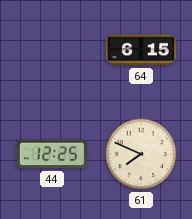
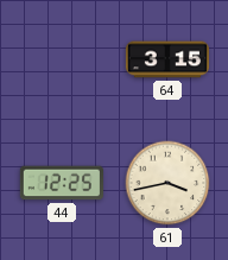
64: 6:15 -> 3:15 (166, 59)
61: 7:49 -> 3:43 (167, 183)
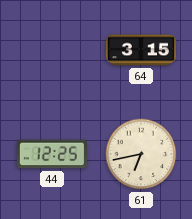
61: 3:43 -> 6:43 (141, 154)
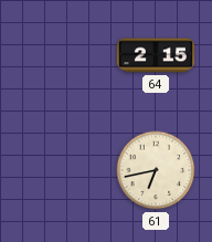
64: 3:15 -> 2:15 (155, 55)
44: 12:25 -> none (52, 154)
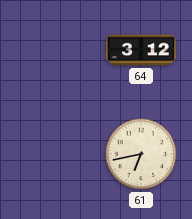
64: 2:15 -> 3:12 (140, 50)
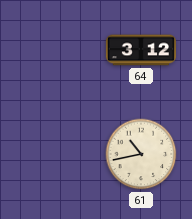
61: 6:43 -> 10:43 (141, 154)
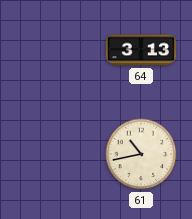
64: 3:12 -> 3:13 (140, 50)
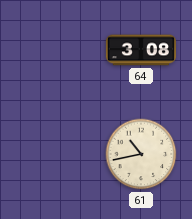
64: 3:13 -> 3:08 (140, 50)
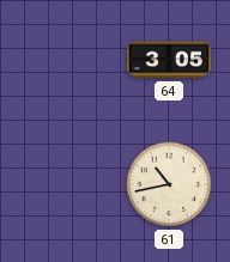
64: 3:08 -> 3:05 (168, 60)
